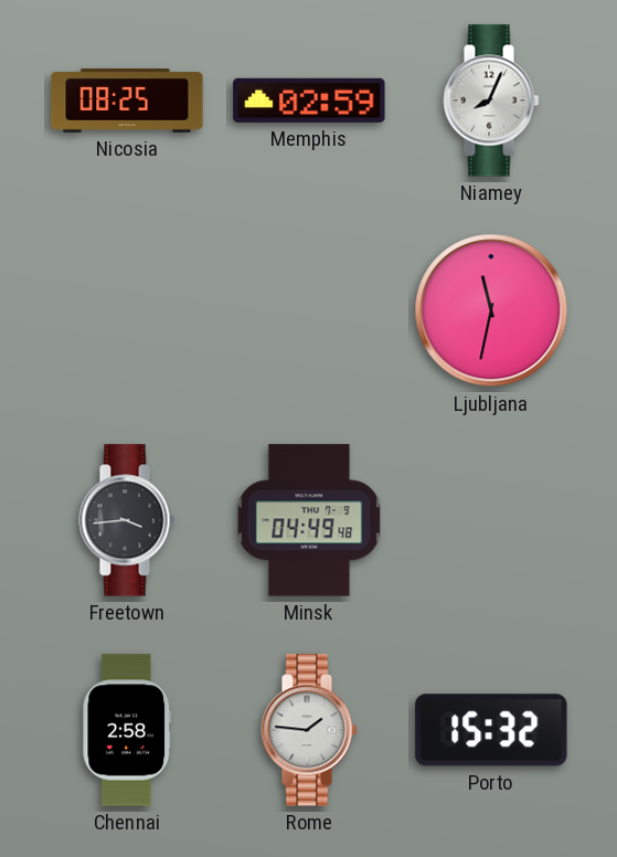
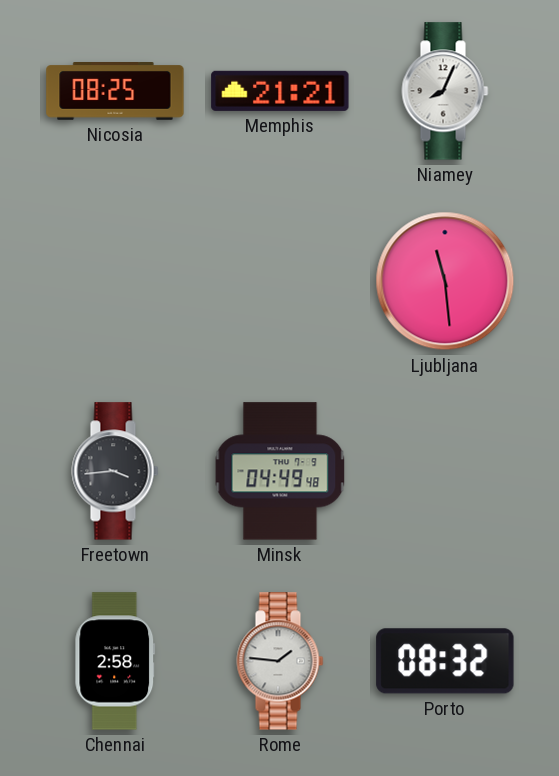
Memphis: 02:59 -> 21:21 (280, 91)
Ljubljana: 11:32 -> 11:29 (445, 281)
Porto: 15:32 -> 08:32 (445, 661)
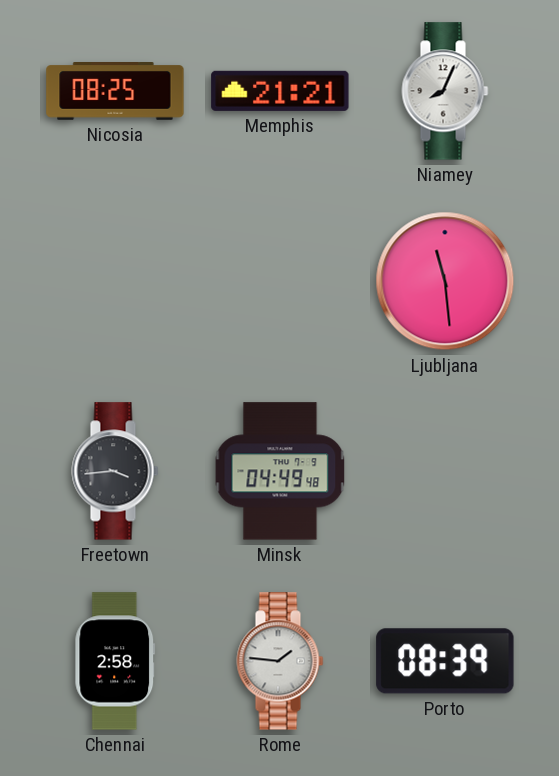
Porto: 08:32 -> 08:39 (445, 661)
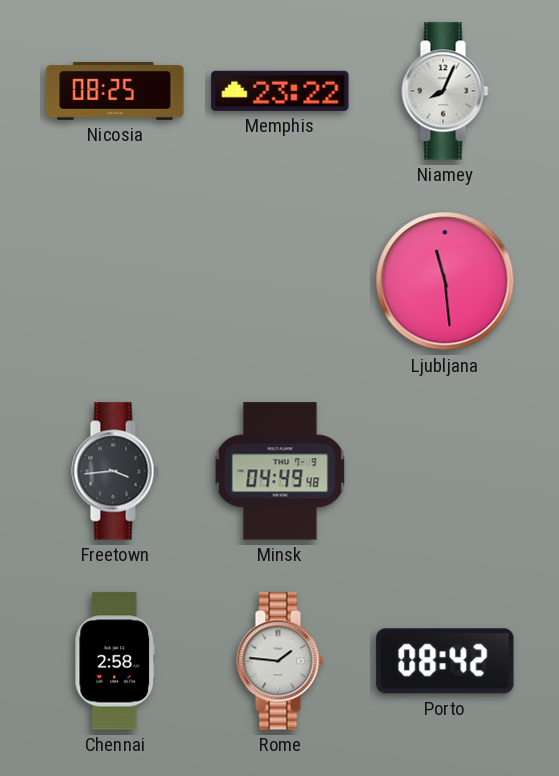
Memphis: 21:21 -> 23:22 (280, 91)
Porto: 08:39 -> 08:42 (445, 661)
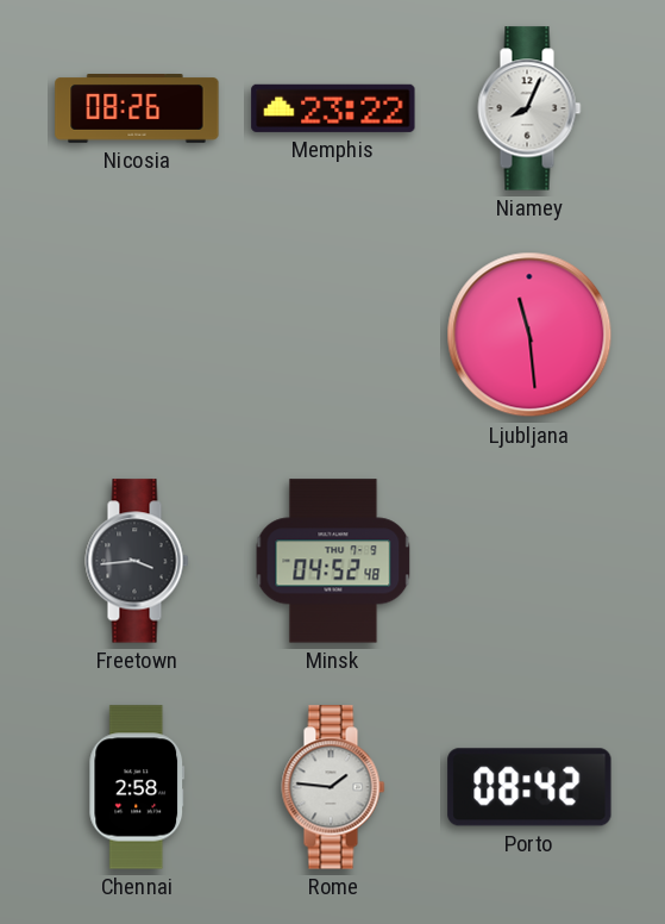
Nicosia: 08:25 -> 08:26 (137, 110)
Minsk: 04:49 -> 04:52 (333, 561)
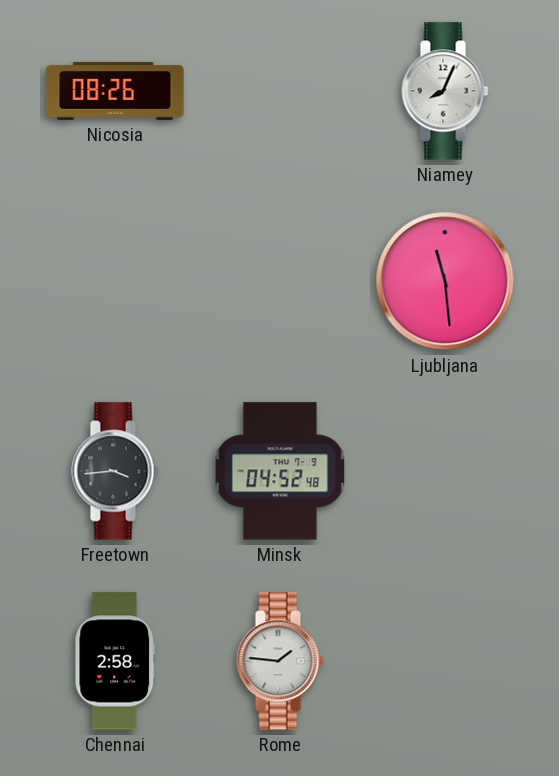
Memphis: 23:22 -> none (333, 108)
Porto: 08:42 -> none (529, 787)
